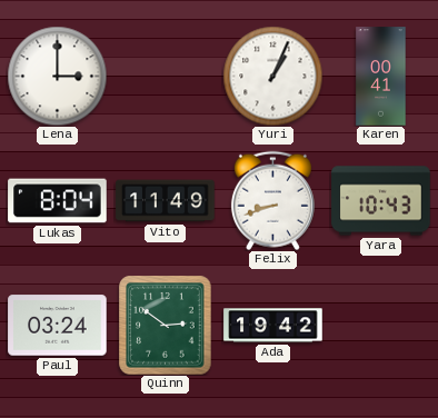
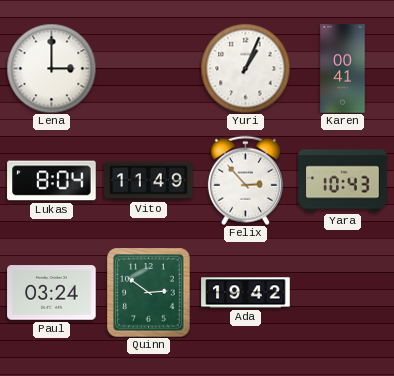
Felix: 8:42 -> 2:53 (245, 180)
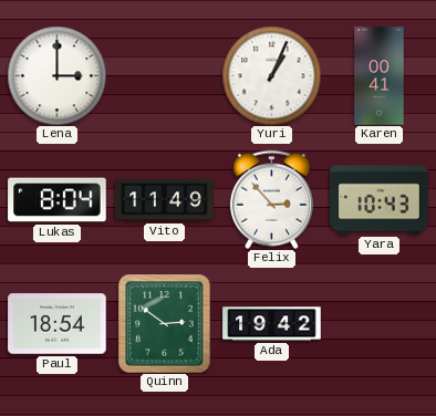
Paul: 03:24 -> 18:54 (58, 324)
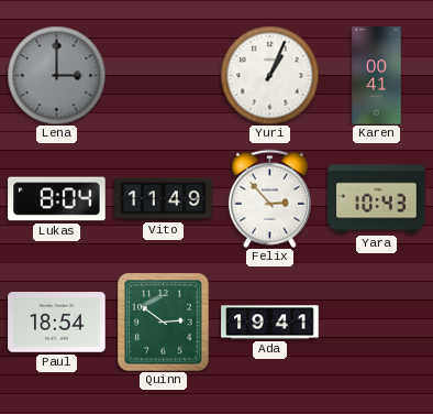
Lena dial: white -> grey (56, 75)
Ada: 19:42 -> 19:41 (270, 323)
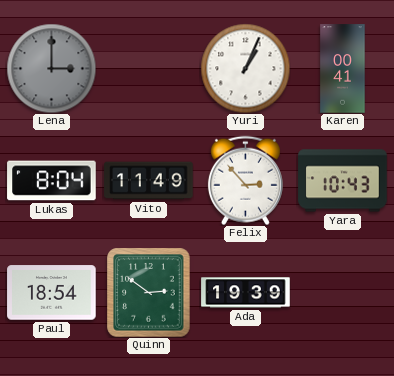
Ada: 19:41 -> 19:39 (246, 293)
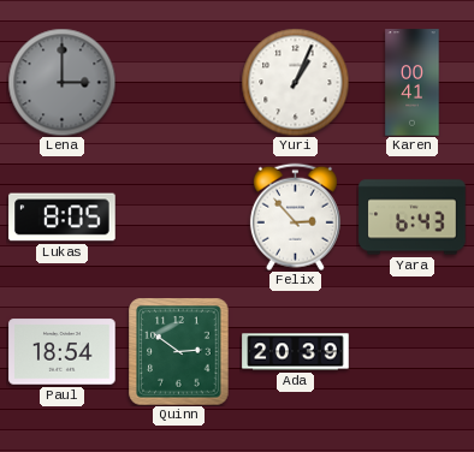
Lukas: 8:04 -> 8:05 (63, 218)
Vito: 11:49 -> none (149, 181)
Yara: 10:43 -> 6:43 (413, 218)
Ada: 19:39 -> 20:39 (296, 352)
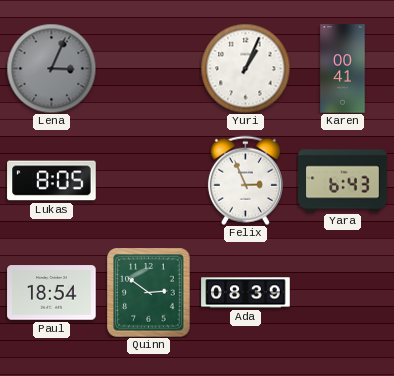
Lena: 3:00 -> 3:04 (51, 68)
Felix: 2:53 -> 2:56 (245, 180)
Ada: 20:39 -> 08:39 (246, 293)
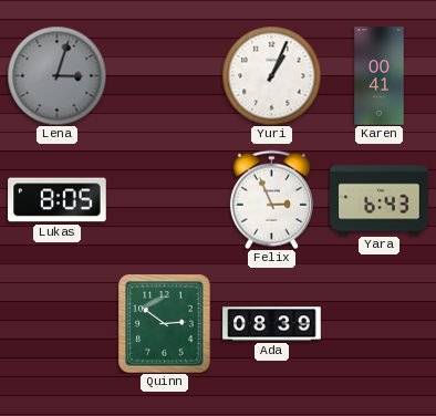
Lena: 3:04 -> 3:03 (56, 75)
Paul: 18:54 -> none (52, 293)
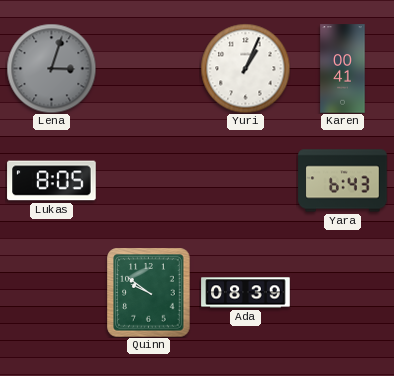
Felix: 2:56 -> none (271, 199)
Quinn: 2:51 -> 9:51 (149, 293)
